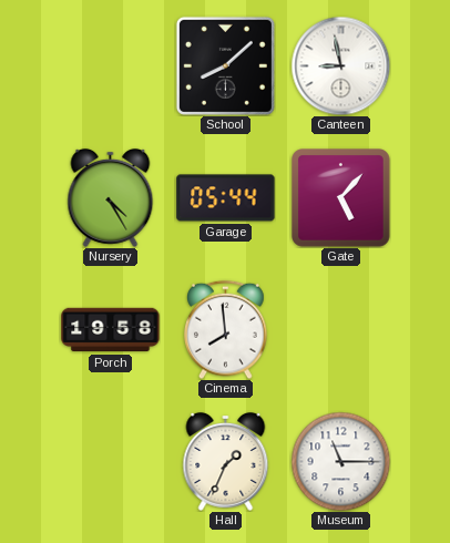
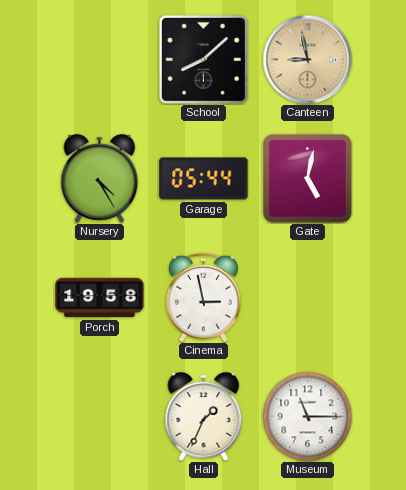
Canteen dial: white -> champagne (307, 59)
Gate: 5:07 -> 5:02 (308, 179)
Cinema: 7:59 -> 2:58 (204, 297)
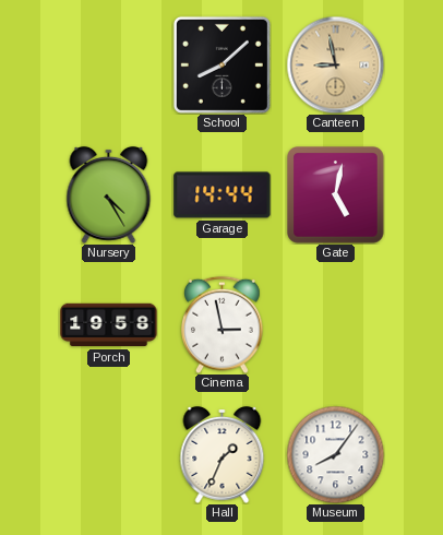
Garage: 05:44 -> 14:44 (223, 195)
Museum: 11:15 -> 8:06 (335, 454)
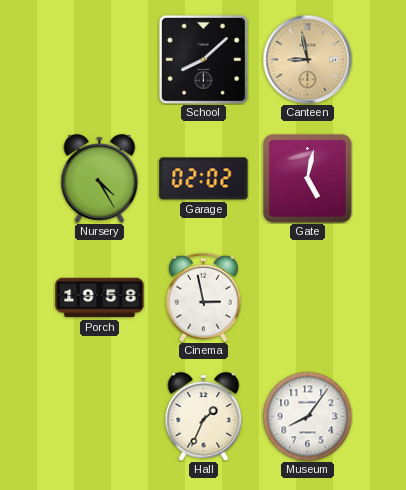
Garage: 14:44 -> 02:02 (204, 179)
